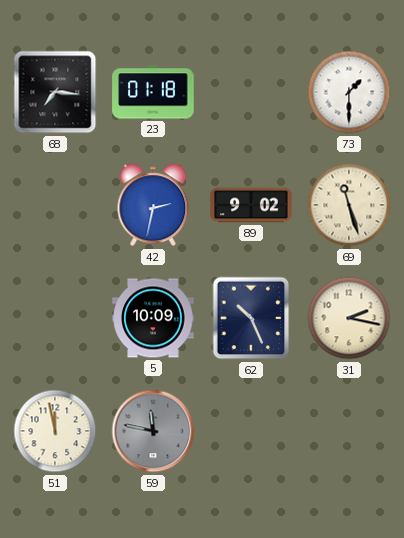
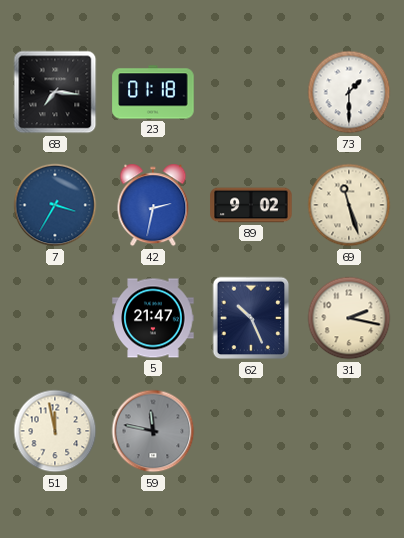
7: none -> 3:35 (55, 205)
5: 10:09 -> 21:47 (153, 318)
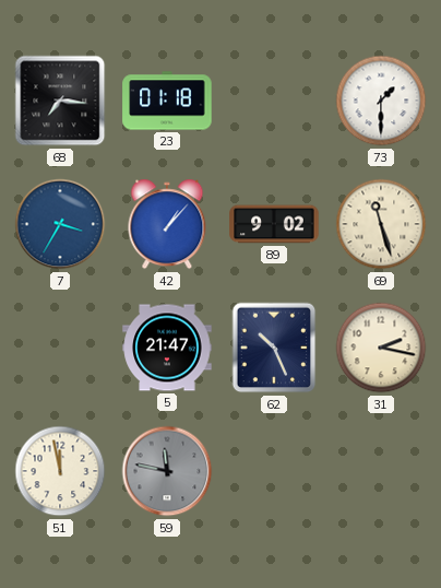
42: 2:32 -> 1:07 (167, 224)
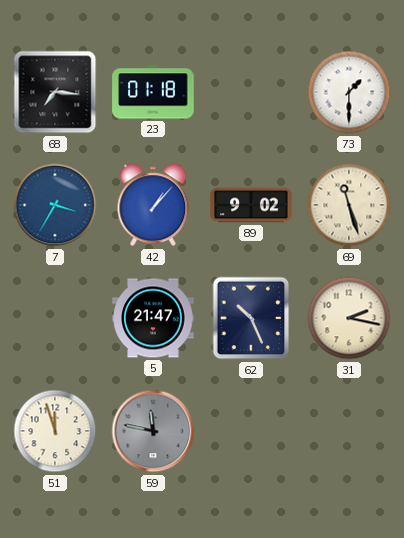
51: 11:58 -> 11:57 (55, 431)
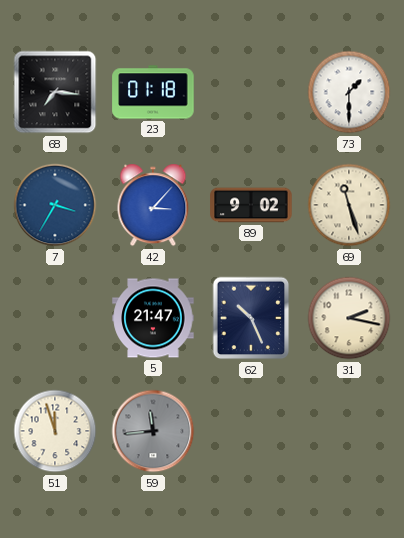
42: 1:07 -> 3:07 (153, 205)
59: 11:47 -> 11:44 (153, 431)
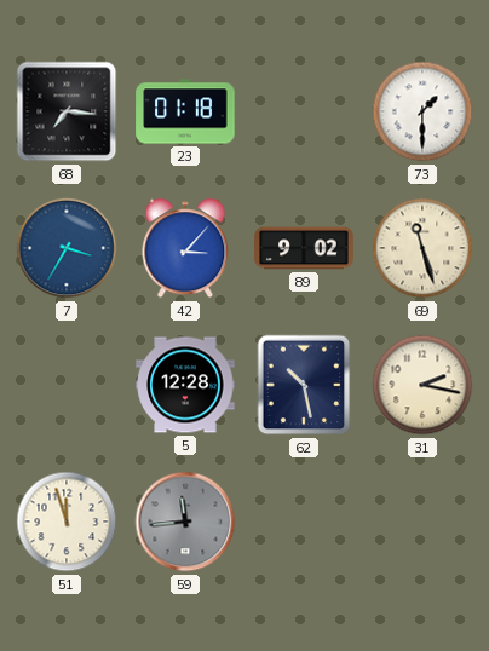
5: 21:47 -> 12:28 (185, 385)
62: 10:26 -> 10:28 (304, 385)
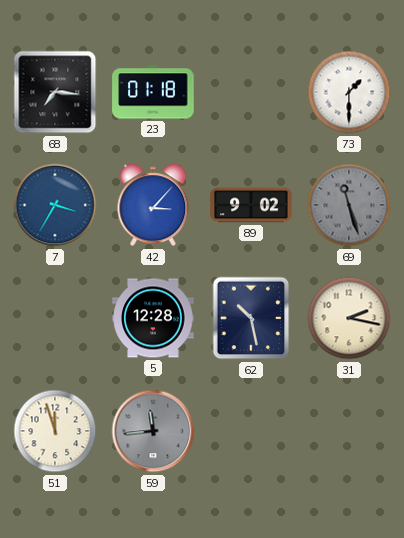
69 dial: cream -> grey (349, 205)
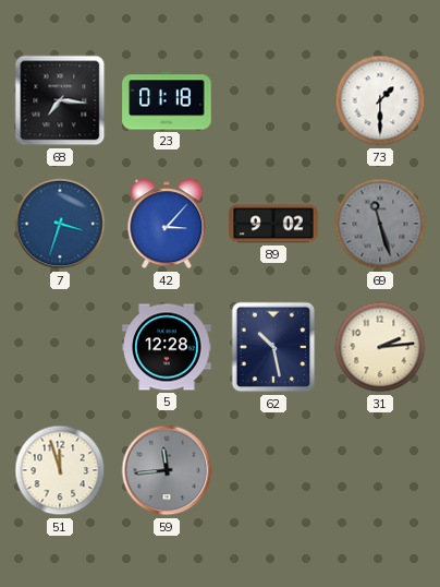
7: 3:35 -> 3:33 (60, 224)
31: 2:17 -> 2:14 (380, 347)
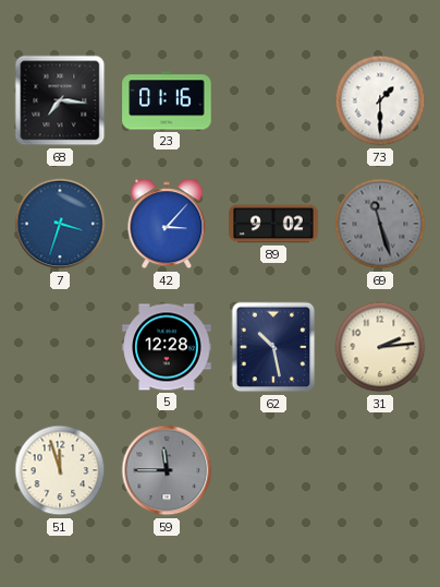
23: 01:18 -> 01:16 (167, 100)
59: 11:44 -> 11:45 (167, 470)
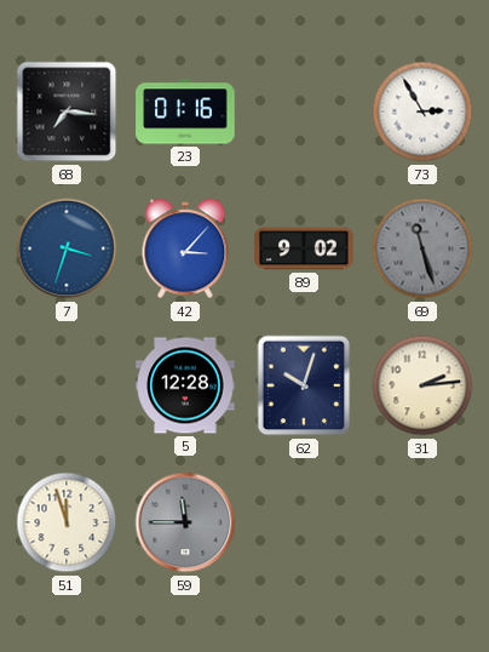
73: 1:30 -> 2:55 (422, 111)
62: 10:28 -> 10:03 (304, 385)
